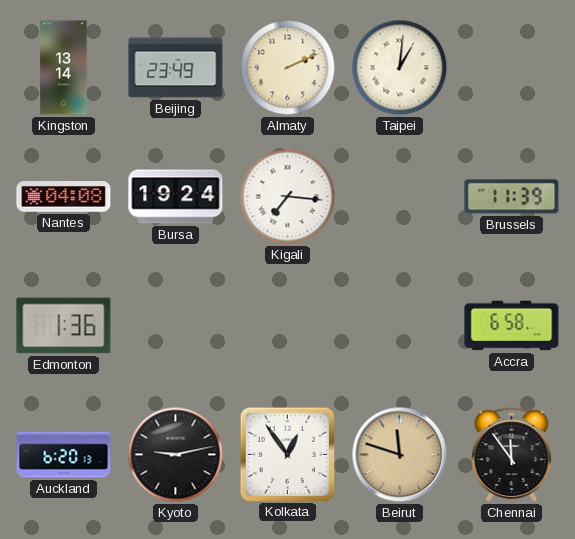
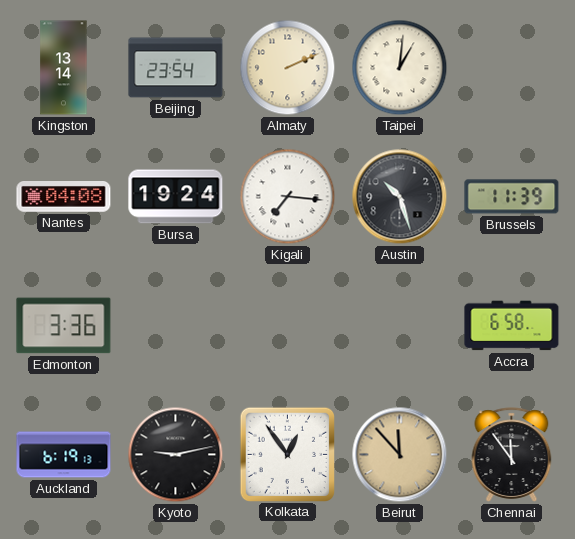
Beijing: 23:49 -> 23:54 (176, 68)
Austin: none -> 10:27 (400, 197)
Edmonton: 1:36 -> 3:36 (64, 326)
Auckland: 6:20 -> 6:19 (64, 455)
Beirut: 11:48 -> 11:53 (400, 455)
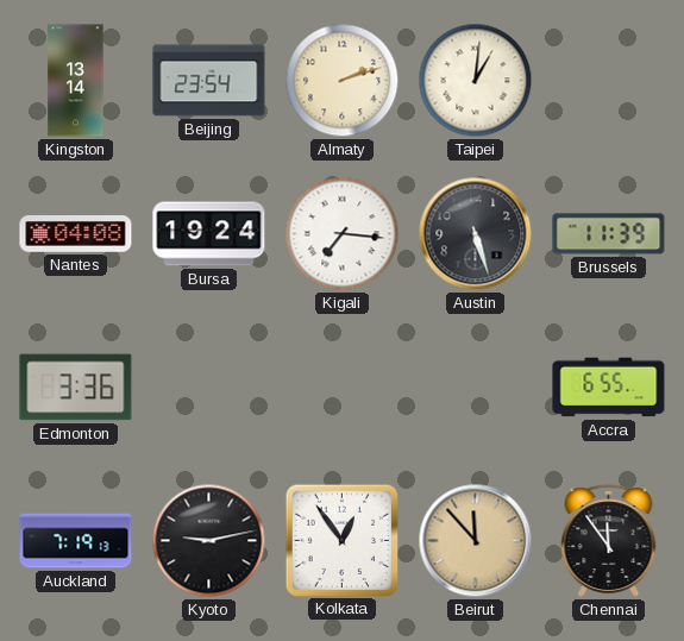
Almaty: 2:11 -> 2:12 (343, 81)
Austin: 10:27 -> 5:27 (476, 234)
Accra: 6:58 -> 6:55 (609, 388)
Auckland: 6:19 -> 7:19 (76, 541)
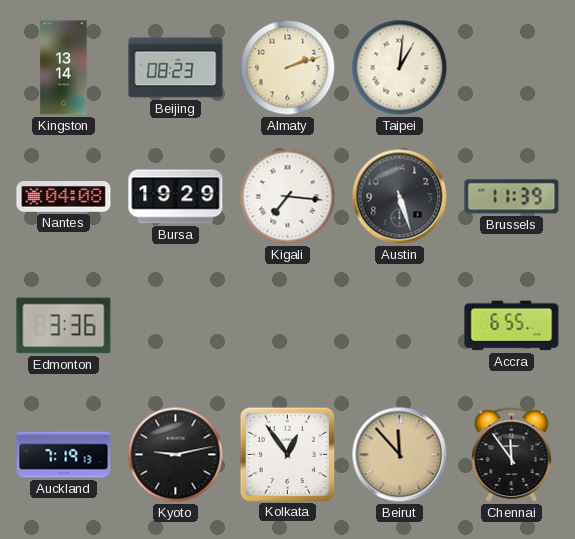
Beijing: 23:54 -> 08:23 (176, 68)
Bursa: 19:24 -> 19:29 (176, 197)
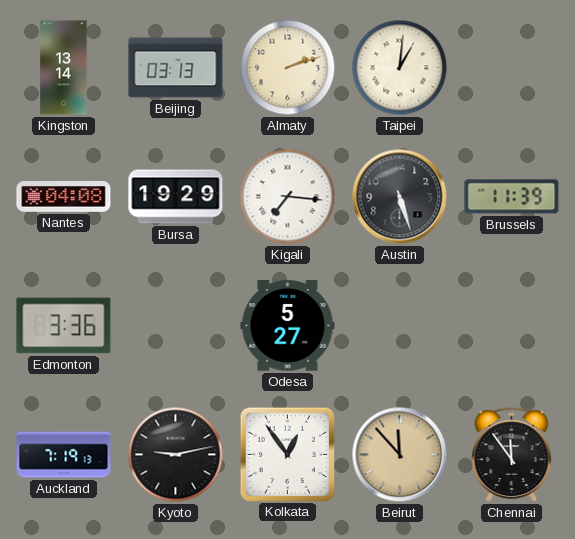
Beijing: 08:23 -> 03:13 (176, 68)
Odesa: none -> 5:27 (288, 326)
Accra: 6:55 -> none (512, 326)
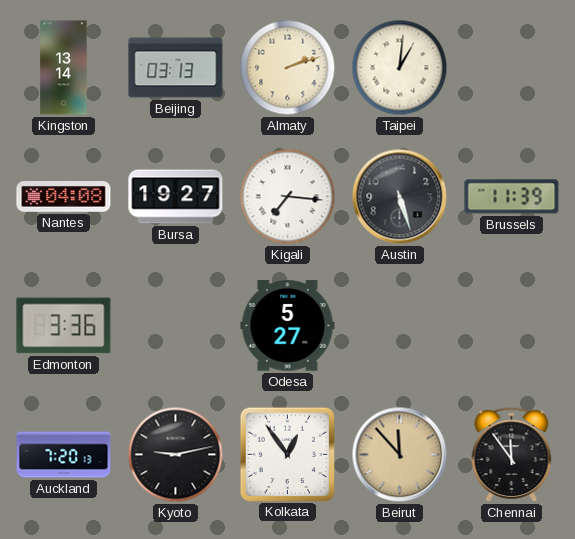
Bursa: 19:29 -> 19:27 (176, 197)
Auckland: 7:19 -> 7:20 (64, 455)
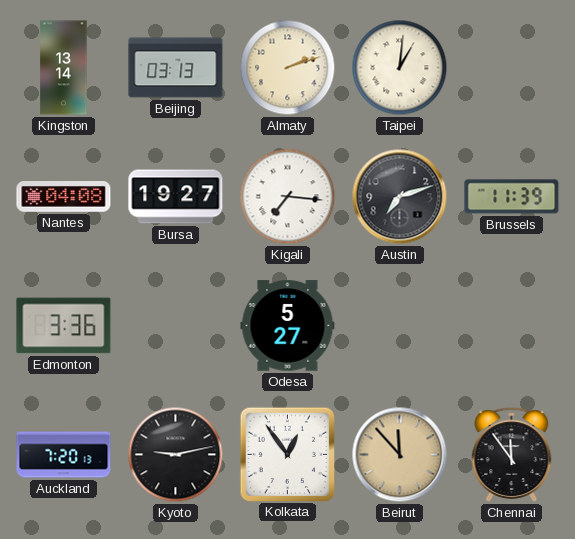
Austin: 5:27 -> 7:12 (400, 197)
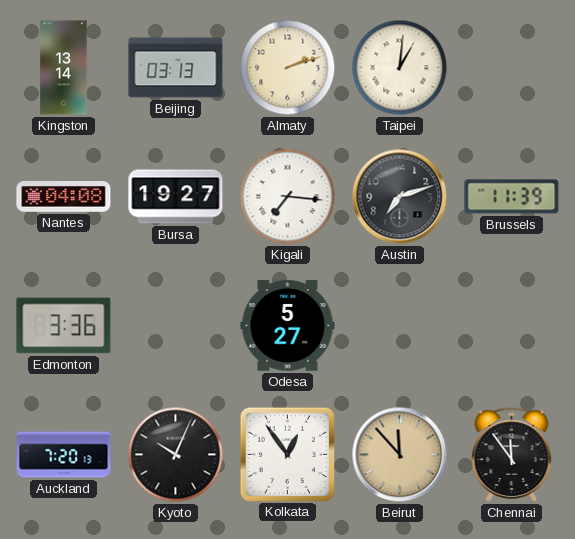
Kyoto: 9:13 -> 10:04 (176, 455)
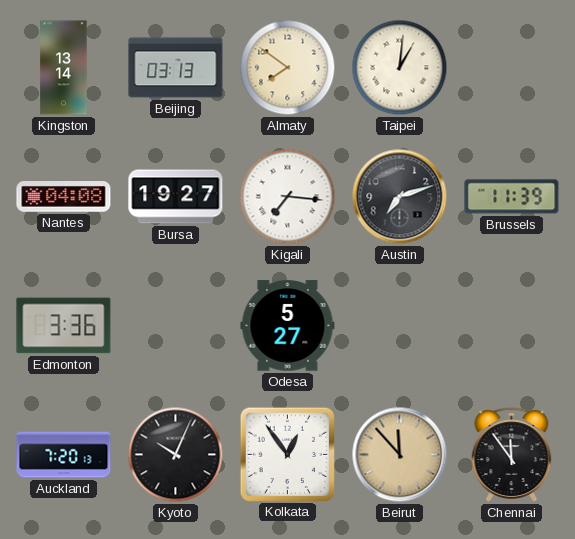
Almaty: 2:12 -> 7:51 (288, 68)
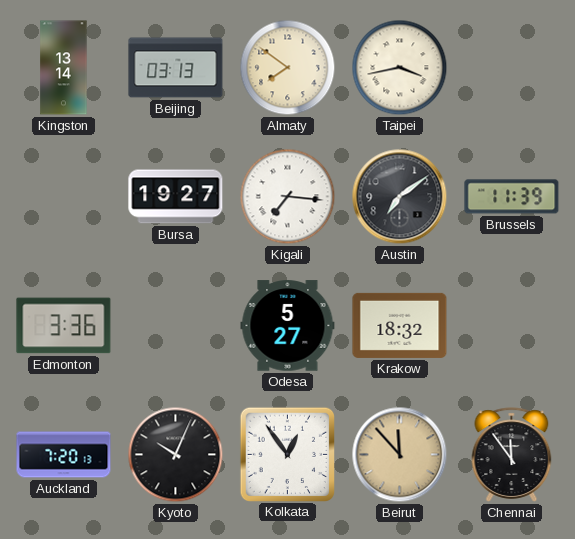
Taipei: 1:01 -> 3:43 (400, 68)
Nantes: 04:08 -> none (64, 197)
Austin: 7:12 -> 7:09 (400, 197)
Krakow: none -> 18:32 (400, 325)
